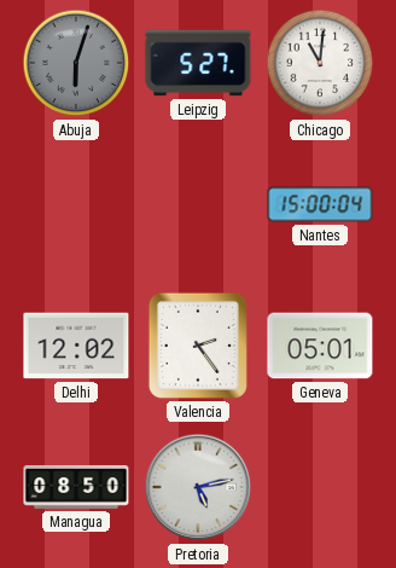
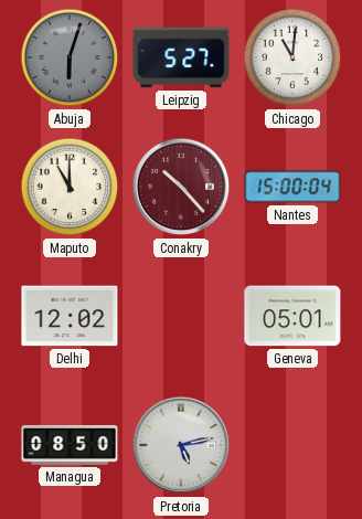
Maputo: none -> 11:00 (70, 187)
Conakry: none -> 10:23 (181, 187)
Valencia: 2:24 -> none (198, 346)
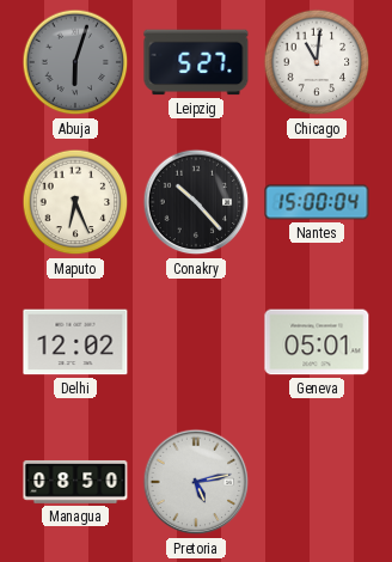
Maputo: 11:00 -> 6:26 (75, 202)
Conakry dial: burgundy -> black (196, 202)
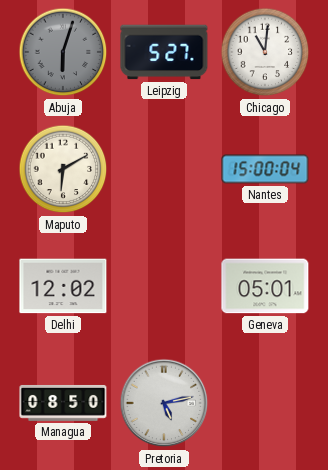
Maputo: 6:26 -> 6:10 (63, 169)
Conakry: 10:23 -> none (196, 202)
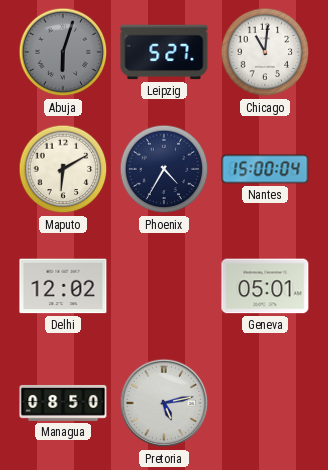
Phoenix: none -> 4:35 (164, 169)
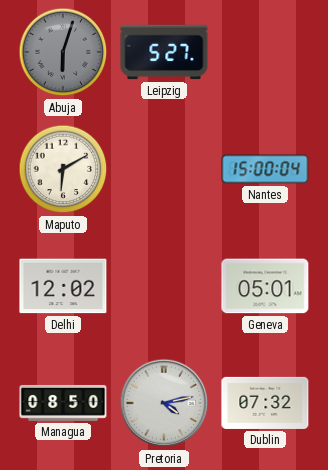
Chicago: 11:01 -> none (265, 52)
Phoenix: 4:35 -> none (164, 169)
Pretoria: 5:13 -> 4:13 (164, 403)
Dublin: none -> 07:32 (265, 403)
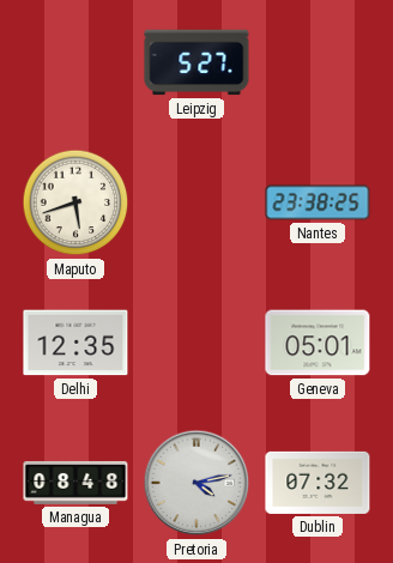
Abuja: 6:03 -> none (63, 52)
Maputo: 6:10 -> 5:42 (75, 202)
Nantes: 15:00 -> 23:38 (318, 202)
Delhi: 12:02 -> 12:35 (75, 343)
Managua: 08:50 -> 08:48 (75, 483)
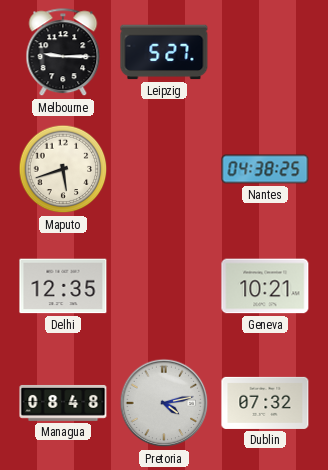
Melbourne: none -> 9:15 (63, 53)
Nantes: 23:38 -> 04:38 (265, 169)
Geneva: 05:01 -> 10:21 (265, 286)
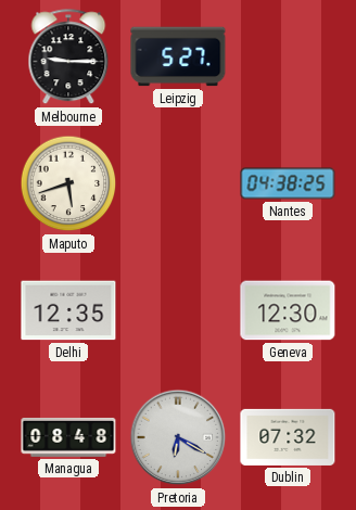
Geneva: 10:21 -> 12:30 (288, 310)
Pretoria: 4:13 -> 6:20 (178, 437)
